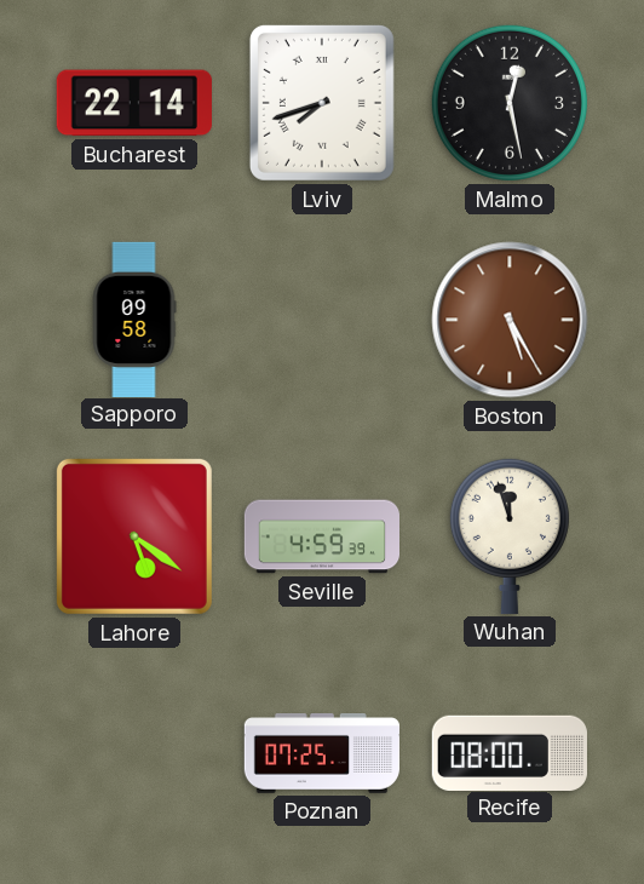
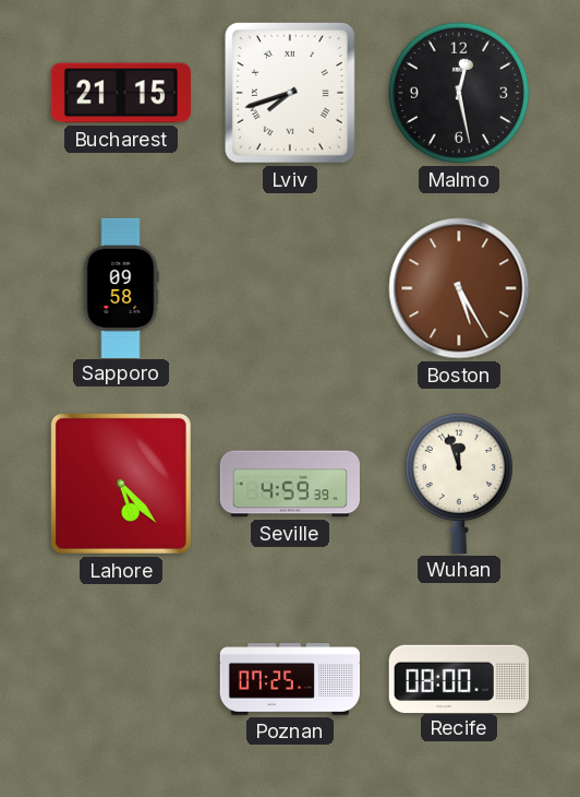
Bucharest: 22:14 -> 21:15 (121, 93)
Lahore: 5:21 -> 5:23 (121, 484)
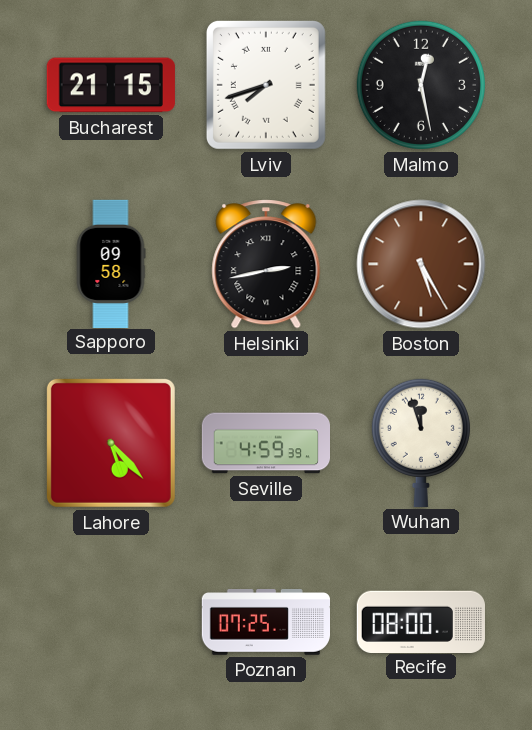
Helsinki: none -> 2:43 (266, 264)
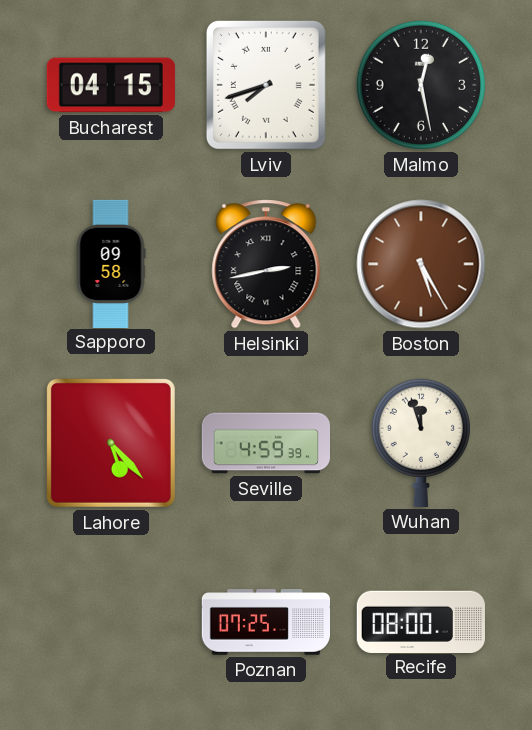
Bucharest: 21:15 -> 04:15 (111, 85)
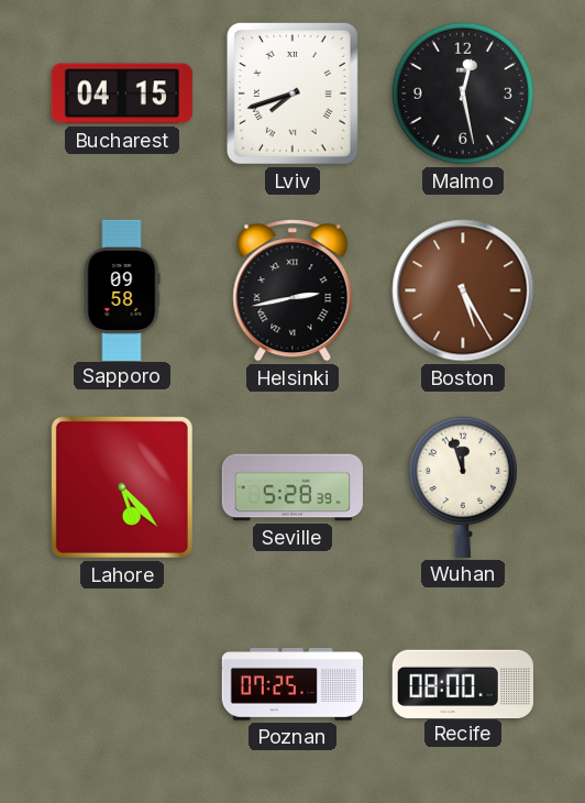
Seville: 4:59 -> 5:28 (292, 487)
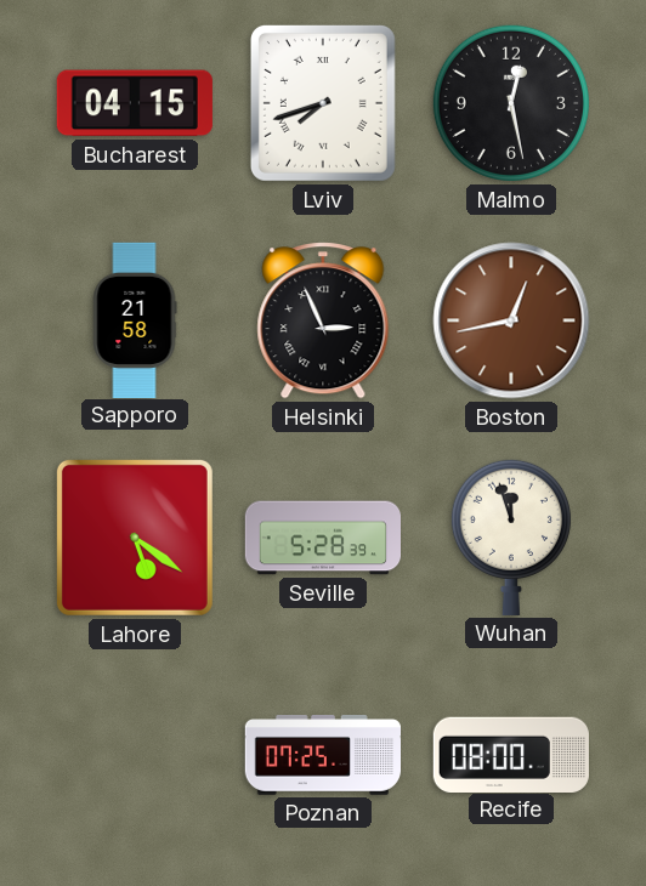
Sapporo: 09:58 -> 21:58 (135, 319)
Helsinki: 2:43 -> 2:56 (323, 320)
Boston: 5:25 -> 12:43 (511, 320)
Lahore: 5:23 -> 5:21 (135, 538)
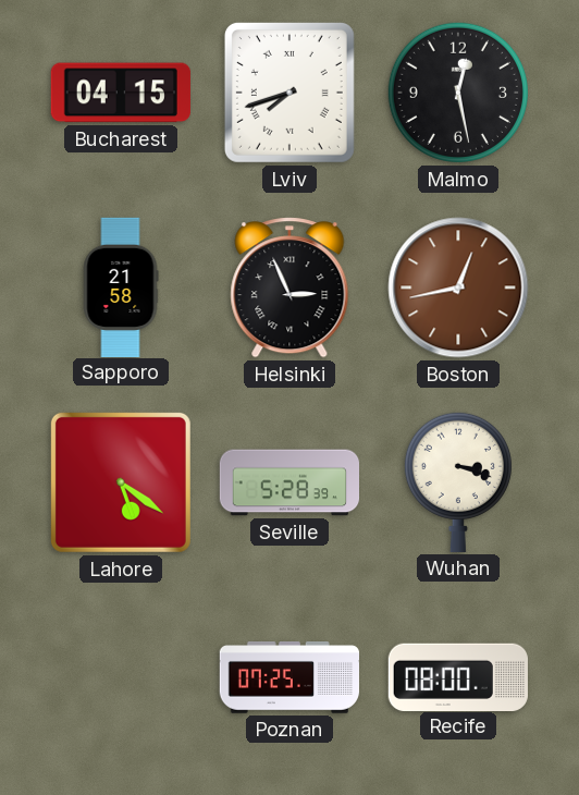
Wuhan: 11:57 -> 3:18 (458, 481)
